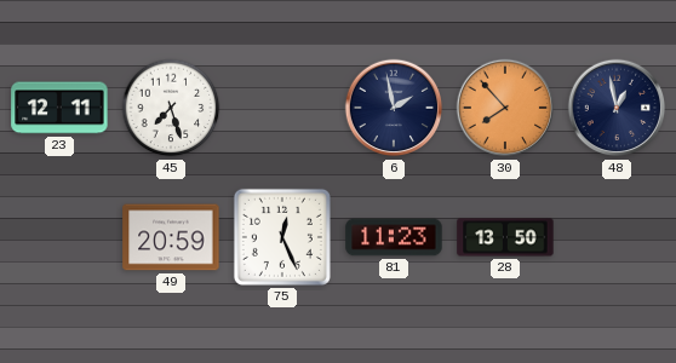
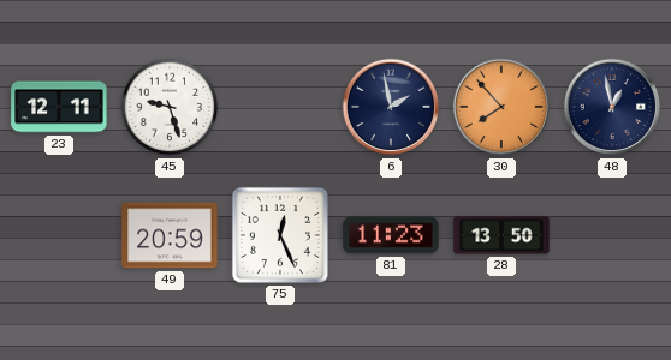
45: 7:27 -> 9:27 (170, 107)
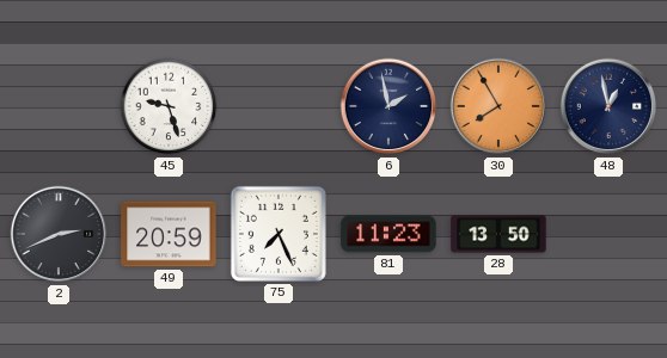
23: 12:11 -> none (59, 107)
30: 7:53 -> 7:55 (498, 106)
2: none -> 2:41 (59, 234)
75: 12:26 -> 7:26 (279, 234)
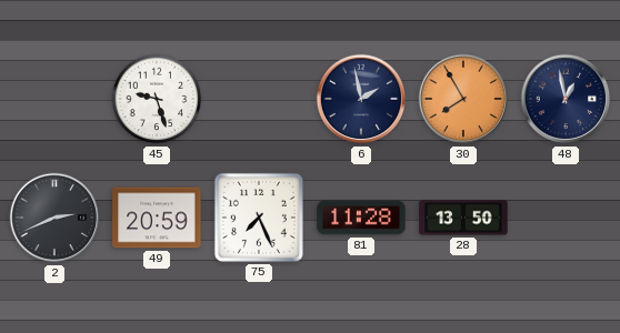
81: 11:23 -> 11:28 (361, 218)
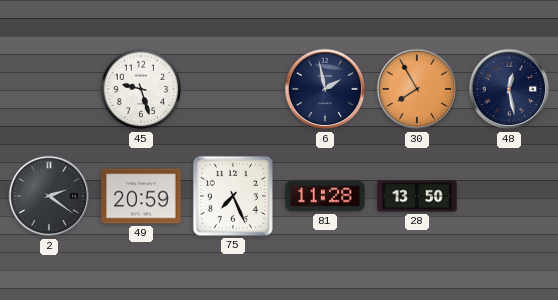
48: 12:58 -> 12:28 (509, 89)
2: 2:41 -> 2:21 (49, 196)
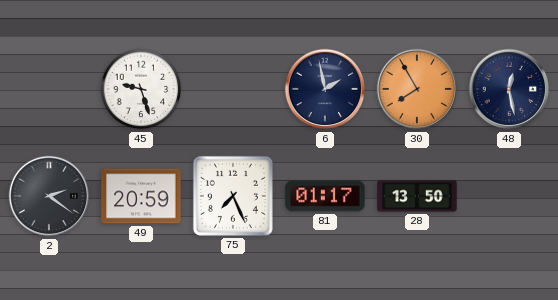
81: 11:28 -> 01:17 (325, 196)
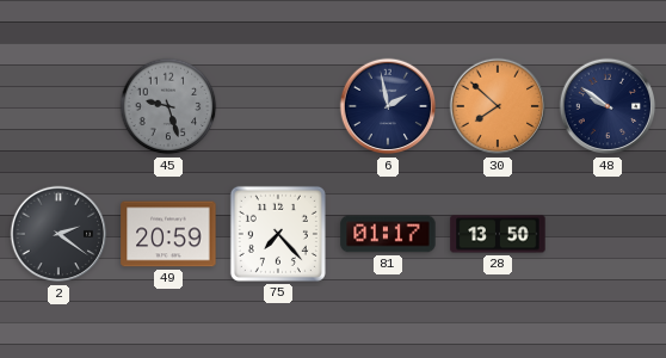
45 dial: white -> grey (168, 106)
30: 7:55 -> 7:52 (498, 106)
48: 12:28 -> 9:51 (608, 106)
75: 7:26 -> 7:23 (278, 234)
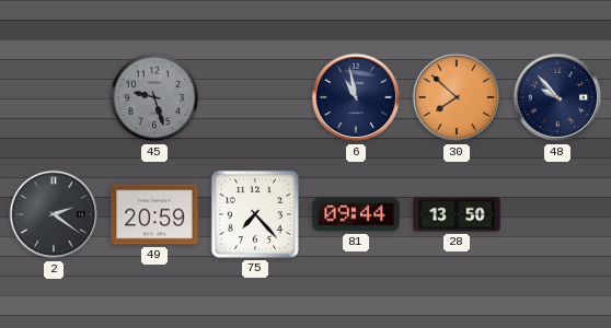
6: 1:58 -> 10:58 (356, 97)
48: 9:51 -> 9:53 (557, 97)
81: 01:17 -> 09:44 (356, 214)
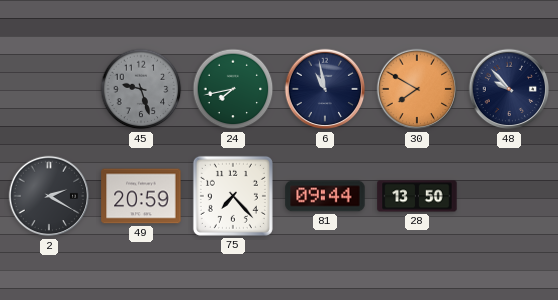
24: none -> 7:43 (233, 89)
30: 7:52 -> 7:50 (417, 89)
2: 2:21 -> 2:20 (49, 196)
